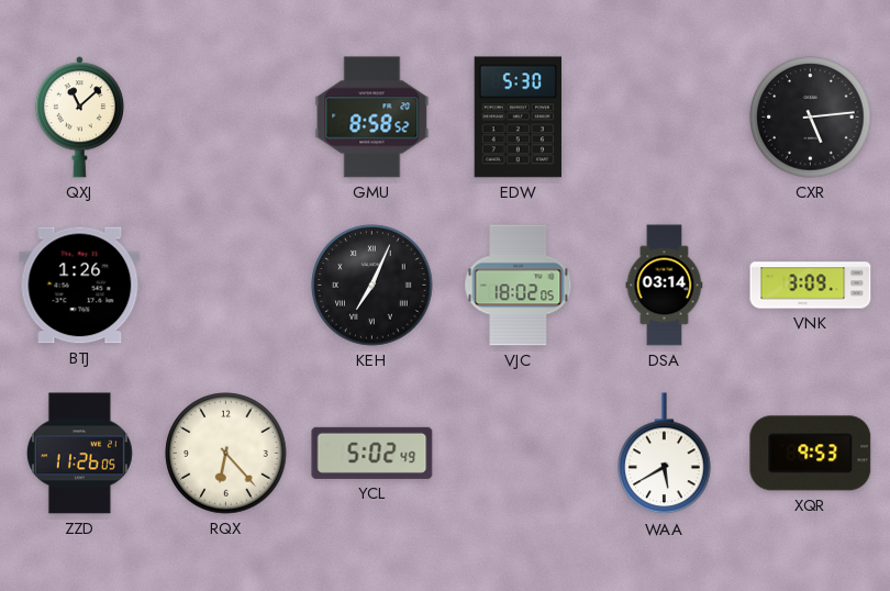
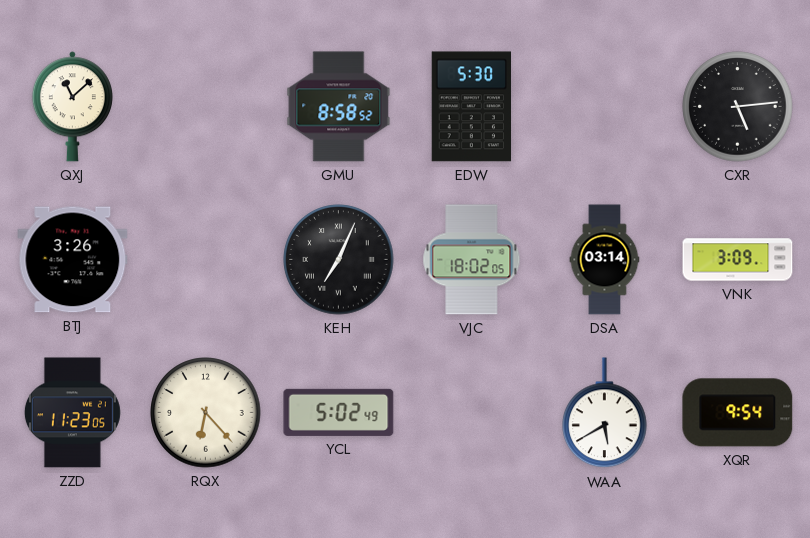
BTJ: 1:26 -> 3:26 (73, 260)
ZZD: 11:26 -> 11:23 (72, 413)
XQR: 9:53 -> 9:54 (738, 413)
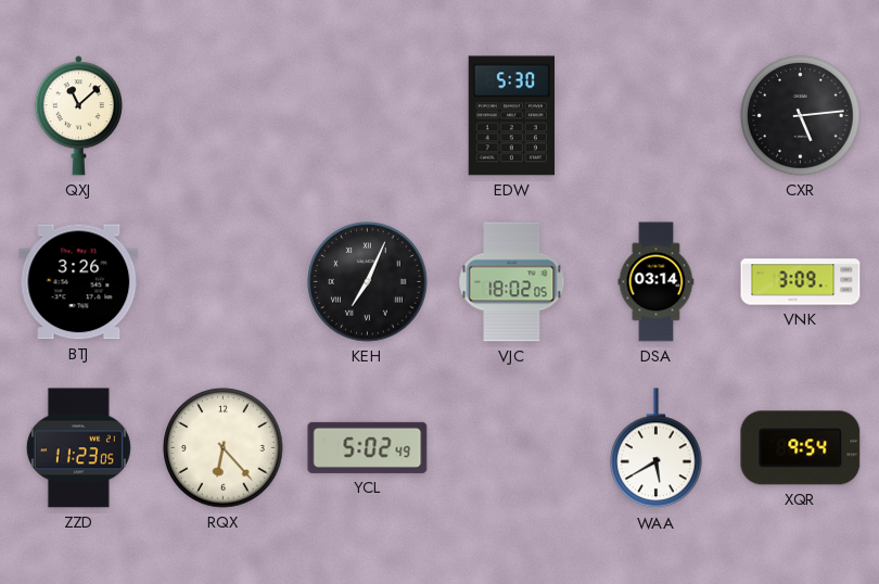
GMU: 8:58 -> none (339, 107)
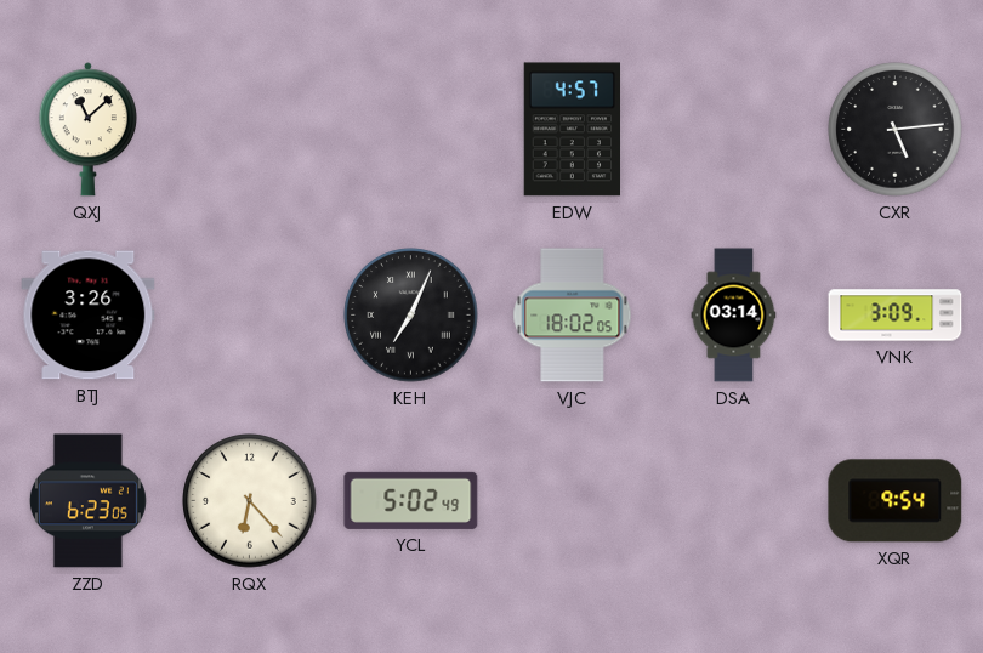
EDW: 5:30 -> 4:57 (572, 130)
ZZD: 11:23 -> 6:23 (87, 501)
WAA: 5:40 -> none (657, 448)
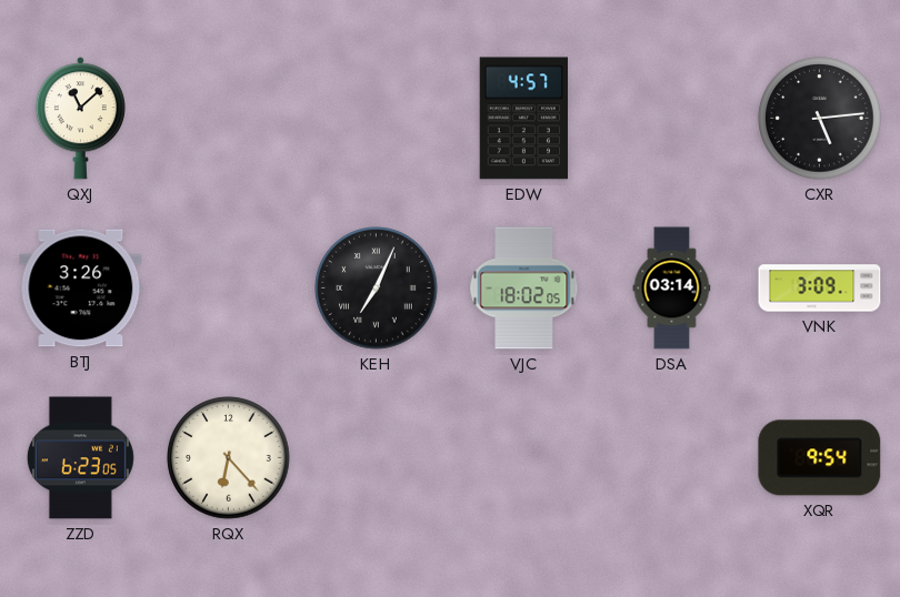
YCL: 5:02 -> none (411, 500)
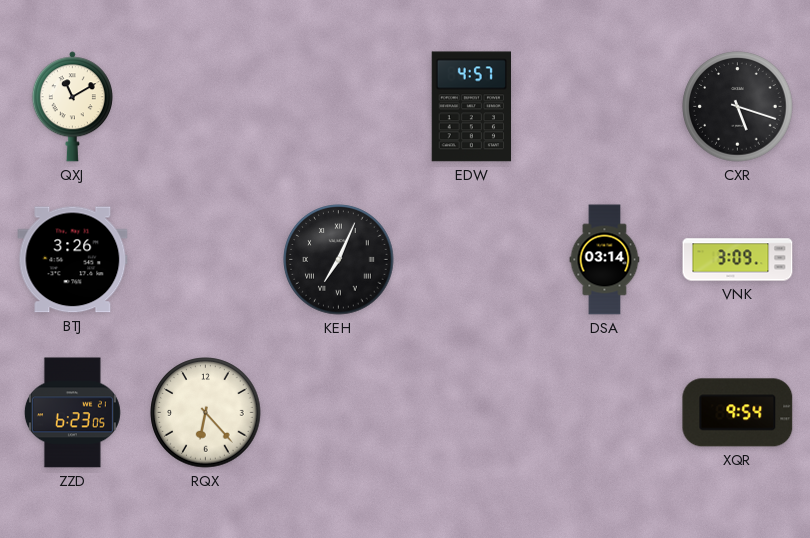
QXJ: 11:08 -> 11:10 (72, 107)
CXR: 5:14 -> 5:18 (738, 107)
VJC: 18:02 -> none (524, 289)
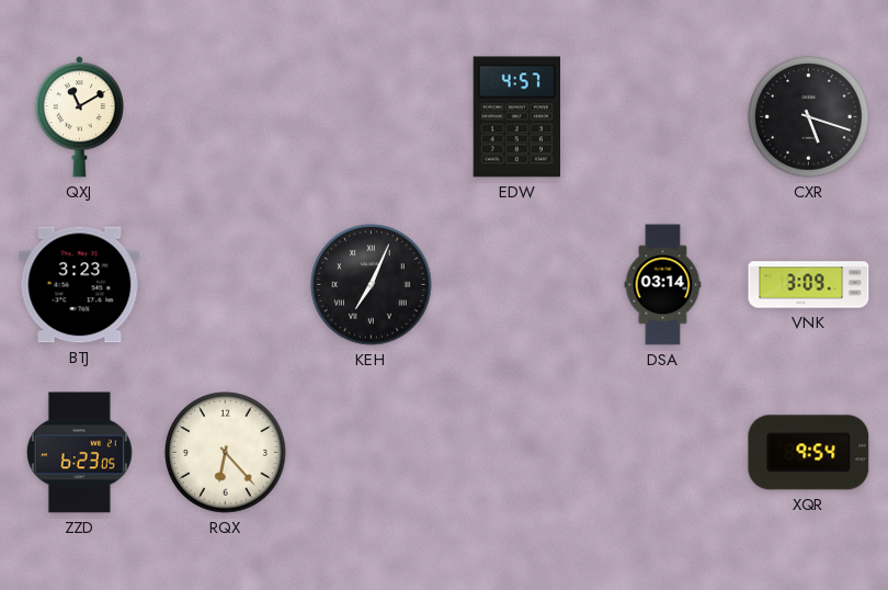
BTJ: 3:26 -> 3:23 (80, 285)
